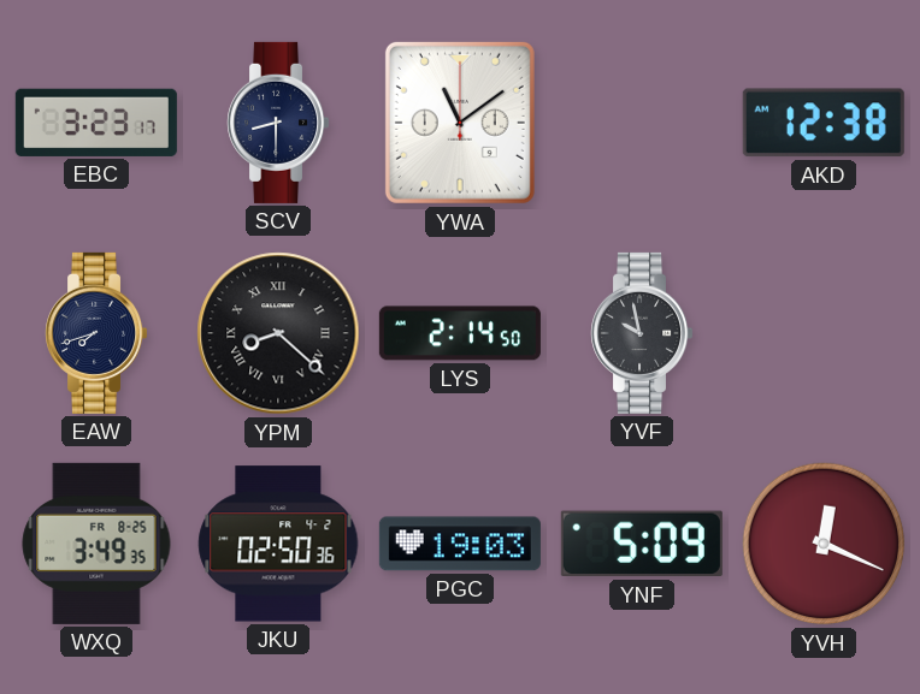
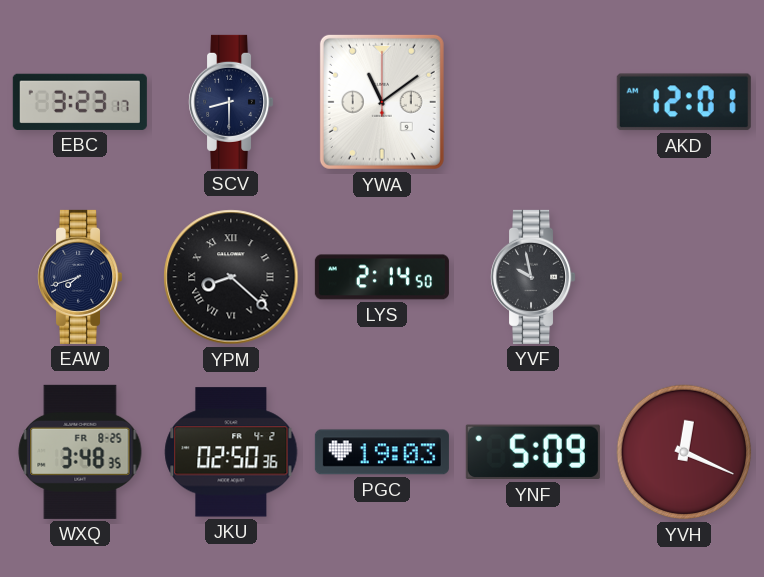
AKD: 12:38 -> 12:01 (684, 102)
WXQ: 3:49 -> 3:48 (80, 452)
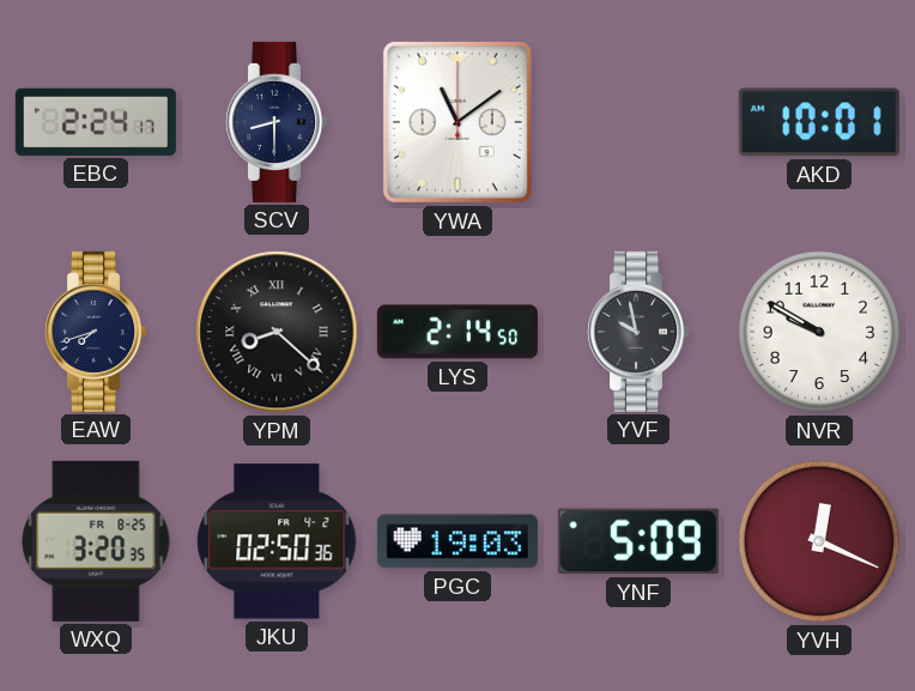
EBC: 3:23 -> 2:24 (96, 122)
AKD: 12:01 -> 10:01 (819, 122)
NVR: none -> 9:50 (819, 332)
WXQ: 3:48 -> 3:20 (96, 541)
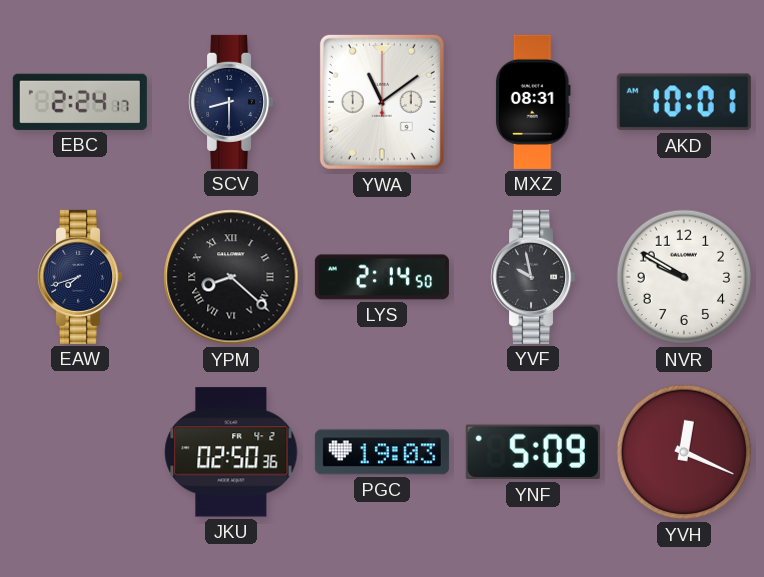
MXZ: none -> 08:31 (533, 102)
WXQ: 3:20 -> none (96, 541)
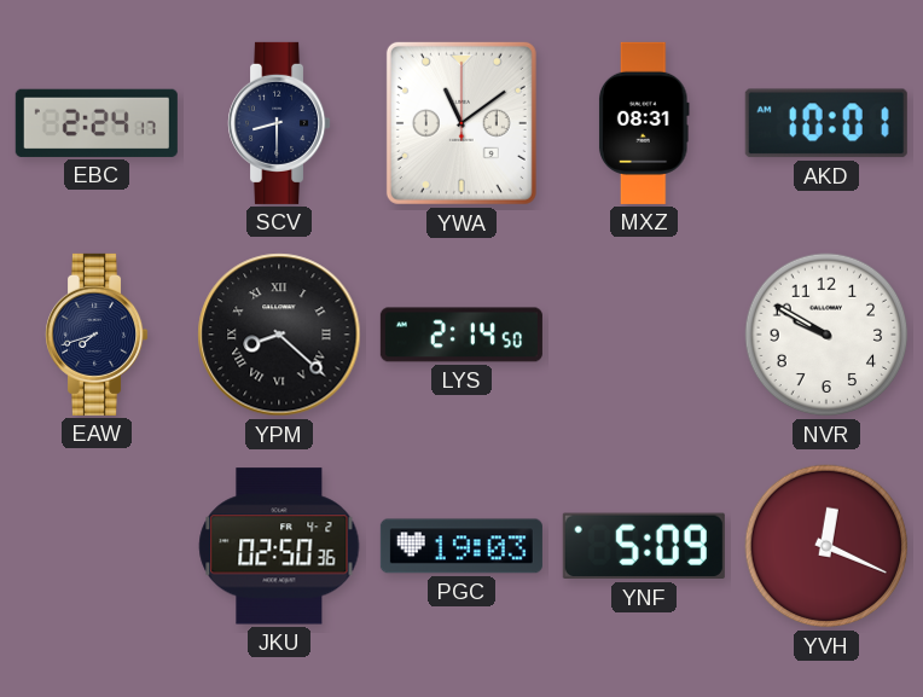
YVF: 9:58 -> none (533, 277)
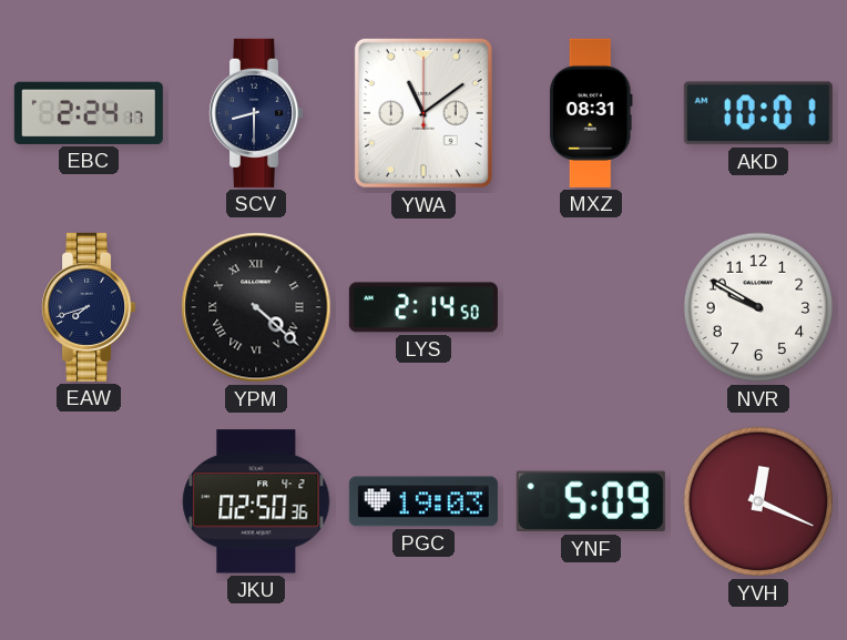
YPM: 8:22 -> 4:22 (256, 307)
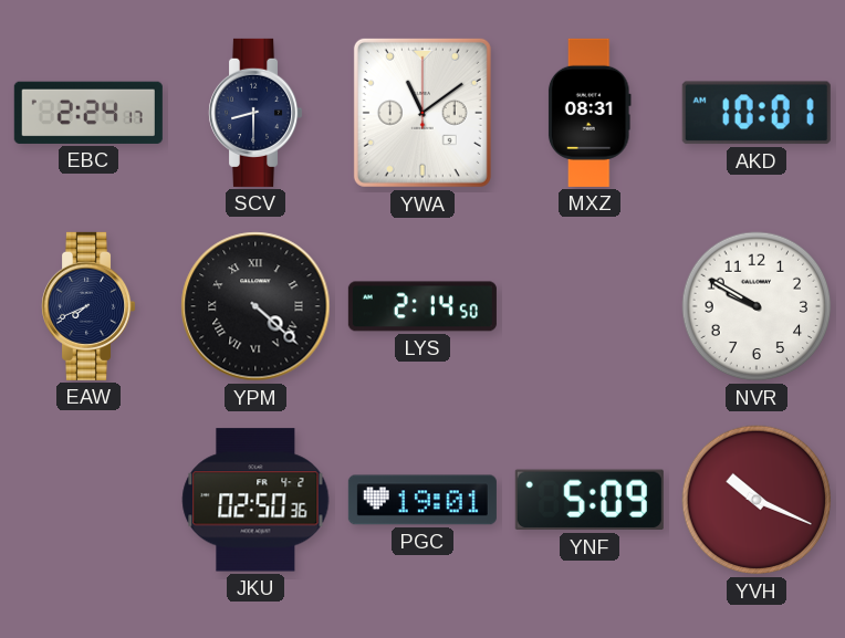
EAW: 7:42 -> 7:41 (88, 306)
PGC: 19:03 -> 19:01 (422, 500)
YVH: 12:19 -> 10:19 (757, 500)
